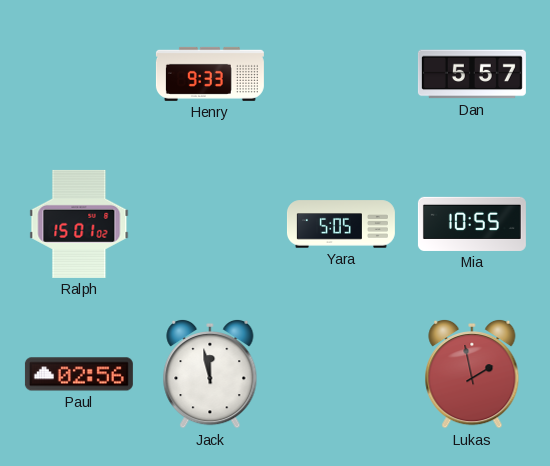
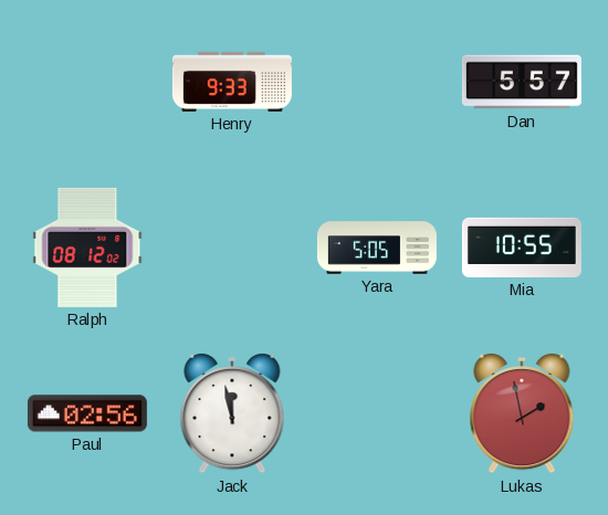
Ralph: 15:01 -> 08:12 (87, 248)
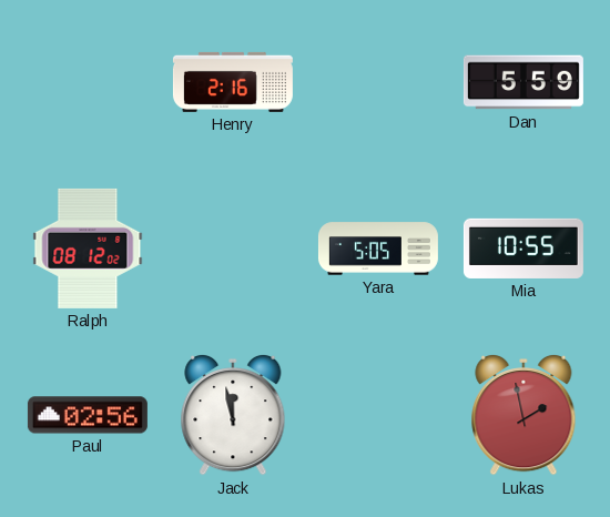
Henry: 9:33 -> 2:16 (233, 82)
Dan: 5:57 -> 5:59 (523, 82)
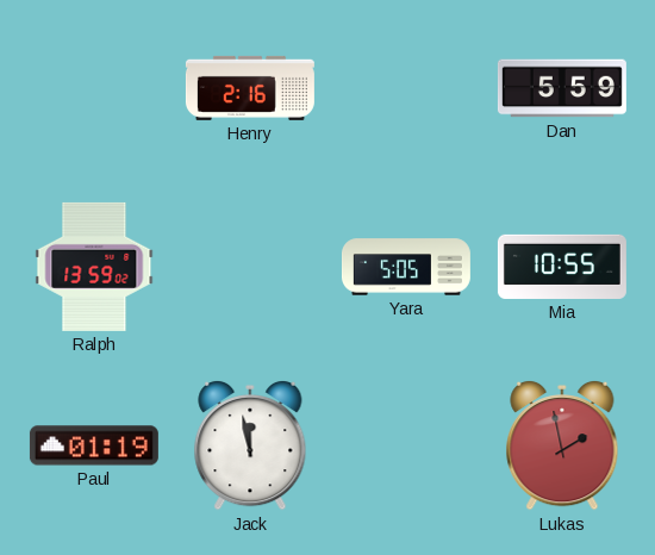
Ralph: 08:12 -> 13:59 (94, 267)
Paul: 02:56 -> 01:19 (94, 445)
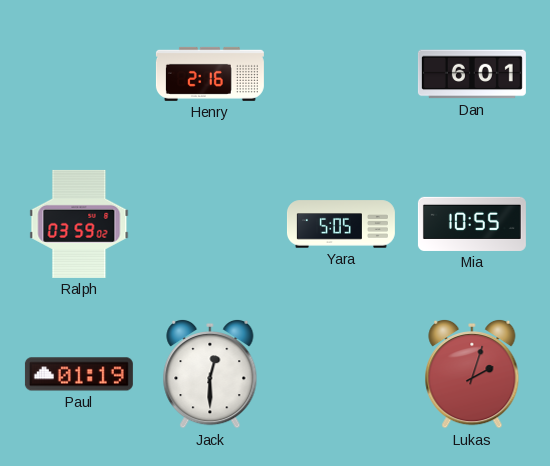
Dan: 5:59 -> 6:01 (472, 74)
Ralph: 13:59 -> 03:59 (79, 224)
Jack: 11:58 -> 12:30 (210, 374)
Lukas: 1:58 -> 2:03 (472, 374)
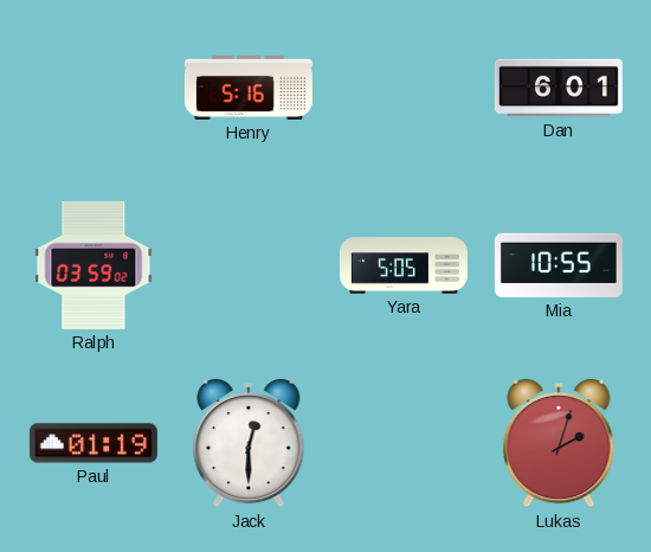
Henry: 2:16 -> 5:16 (249, 88)
